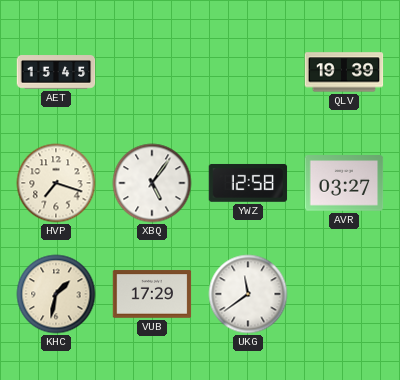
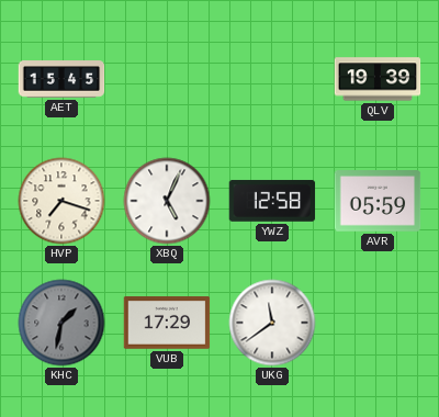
XBQ: 5:06 -> 5:04 (167, 201)
AVR: 03:27 -> 05:59 (378, 201)
KHC dial: cream -> grey (61, 323)
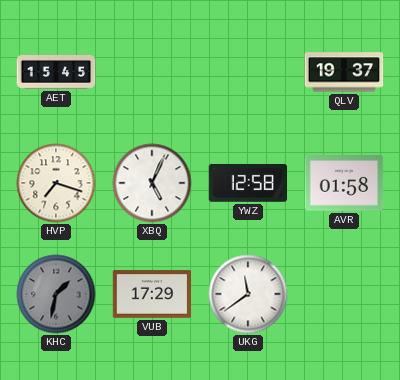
QLV: 19:39 -> 19:37 (344, 72)
AVR: 05:59 -> 01:58 (344, 183)
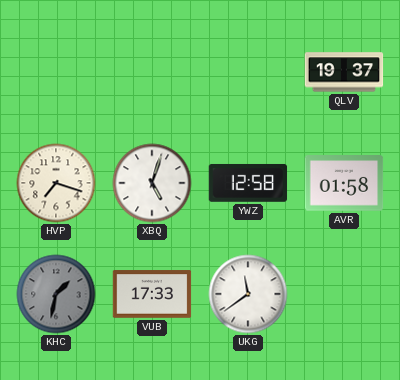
AET: 15:45 -> none (56, 72)
XBQ: 5:04 -> 5:03 (152, 183)
VUB: 17:29 -> 17:33 (152, 294)
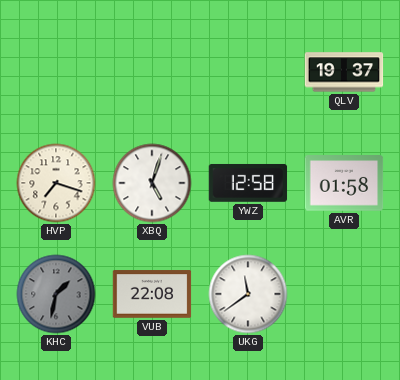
VUB: 17:33 -> 22:08 (152, 294)
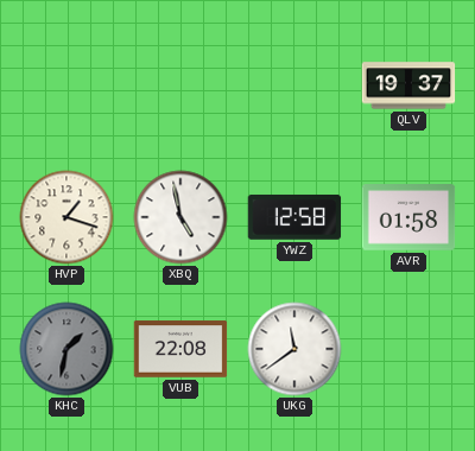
HVP: 7:18 -> 1:18 (66, 217)
XBQ: 5:03 -> 4:58 (180, 217)
